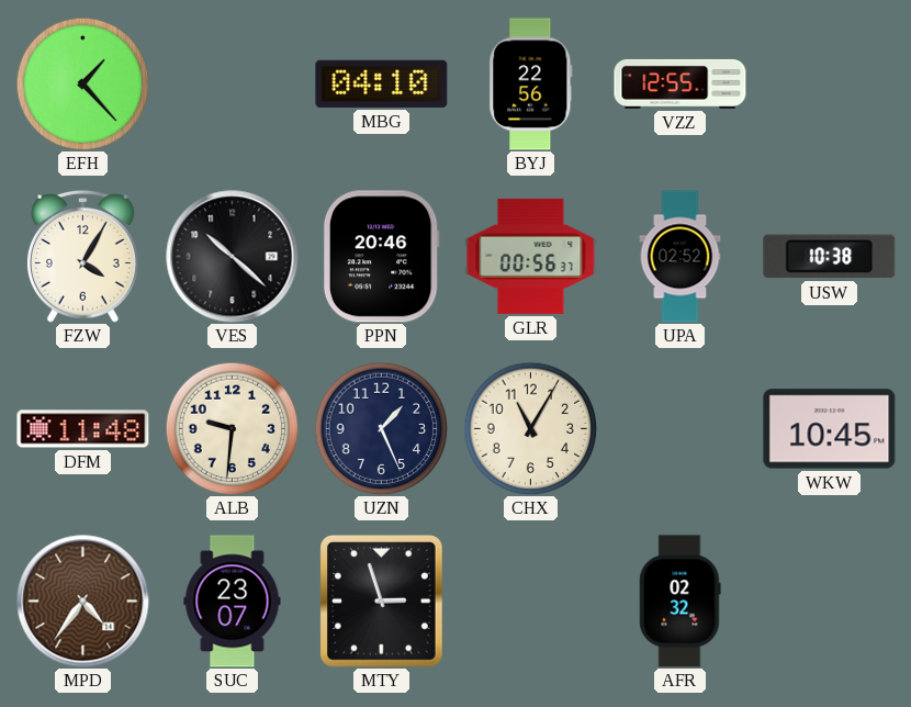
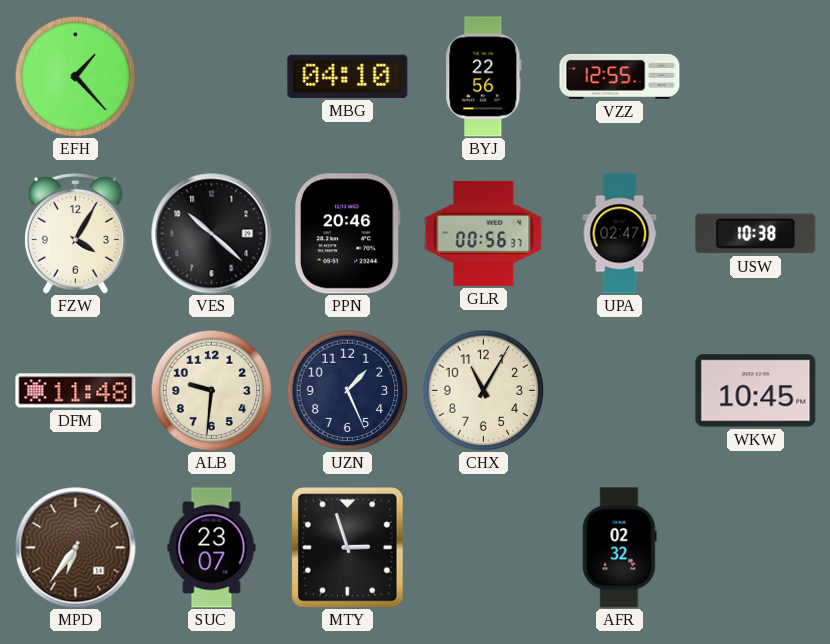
UPA: 02:52 -> 02:47 (620, 234)
MPD: 4:36 -> 6:36 (76, 548)
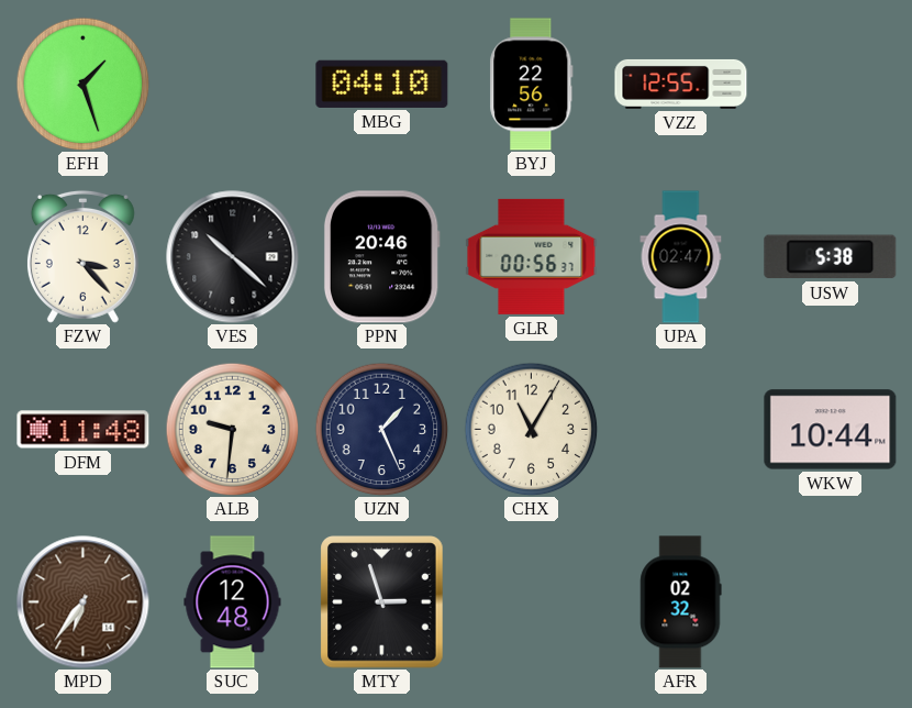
EFH: 1:23 -> 1:27 (82, 84)
FZW: 4:05 -> 3:23 (82, 256)
USW: 10:38 -> 5:38 (831, 257)
WKW: 10:45 -> 10:44 (831, 430)
SUC: 23:07 -> 12:48 (233, 602)
